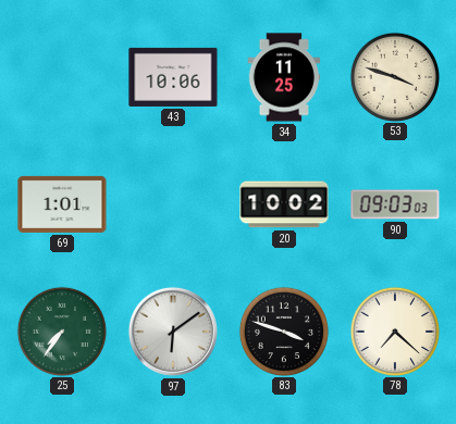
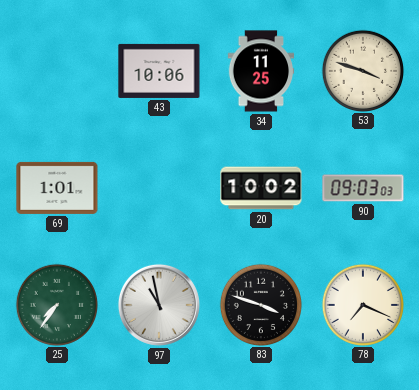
97: 6:09 -> 10:58 (159, 305)
78: 7:22 -> 7:19 (362, 304)
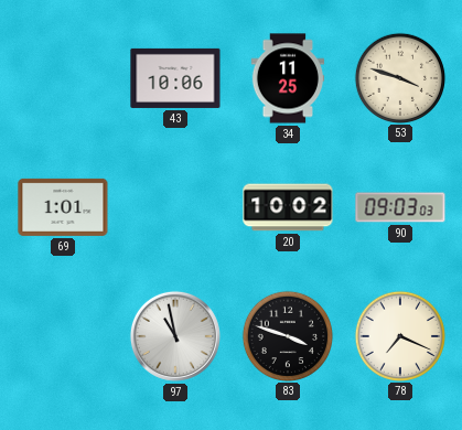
25: 7:36 -> none (56, 304)
